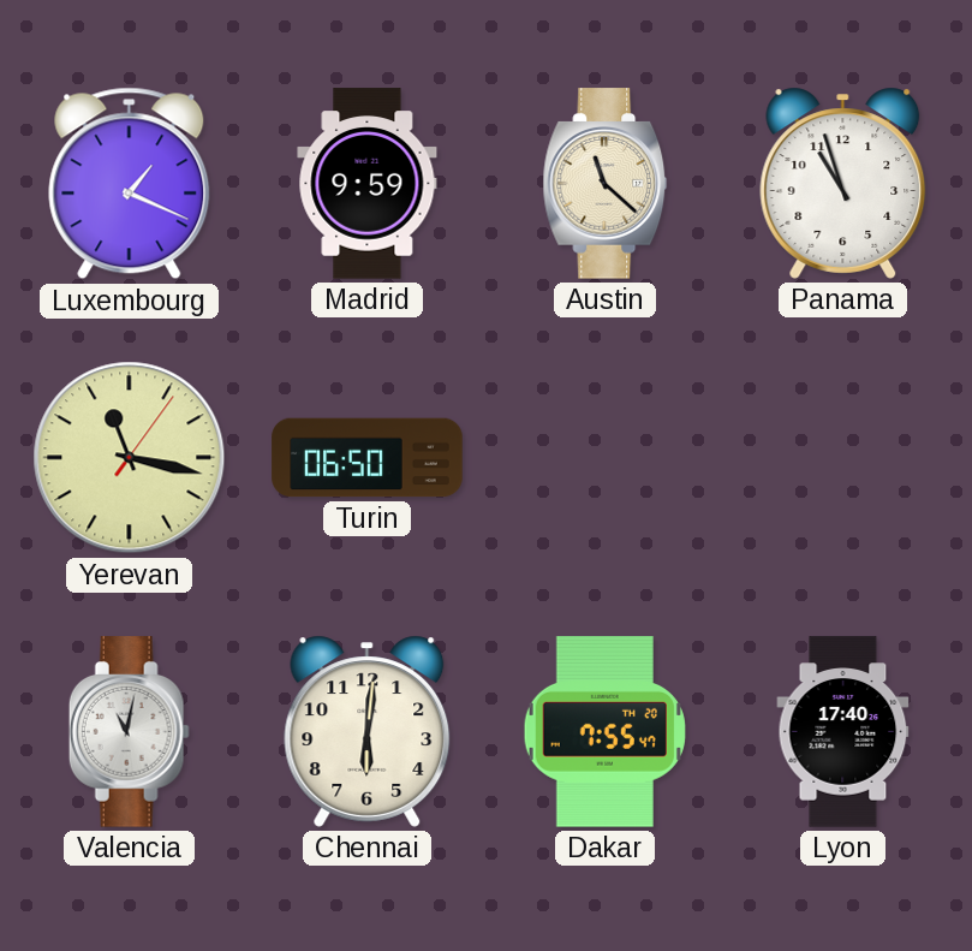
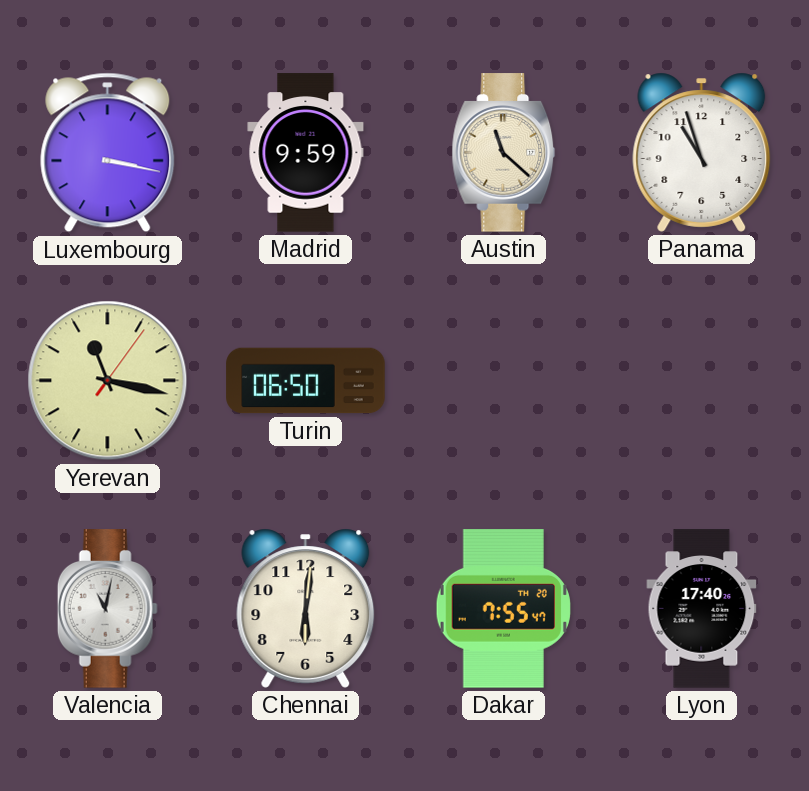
Luxembourg: 1:19 -> 3:17 (108, 153)
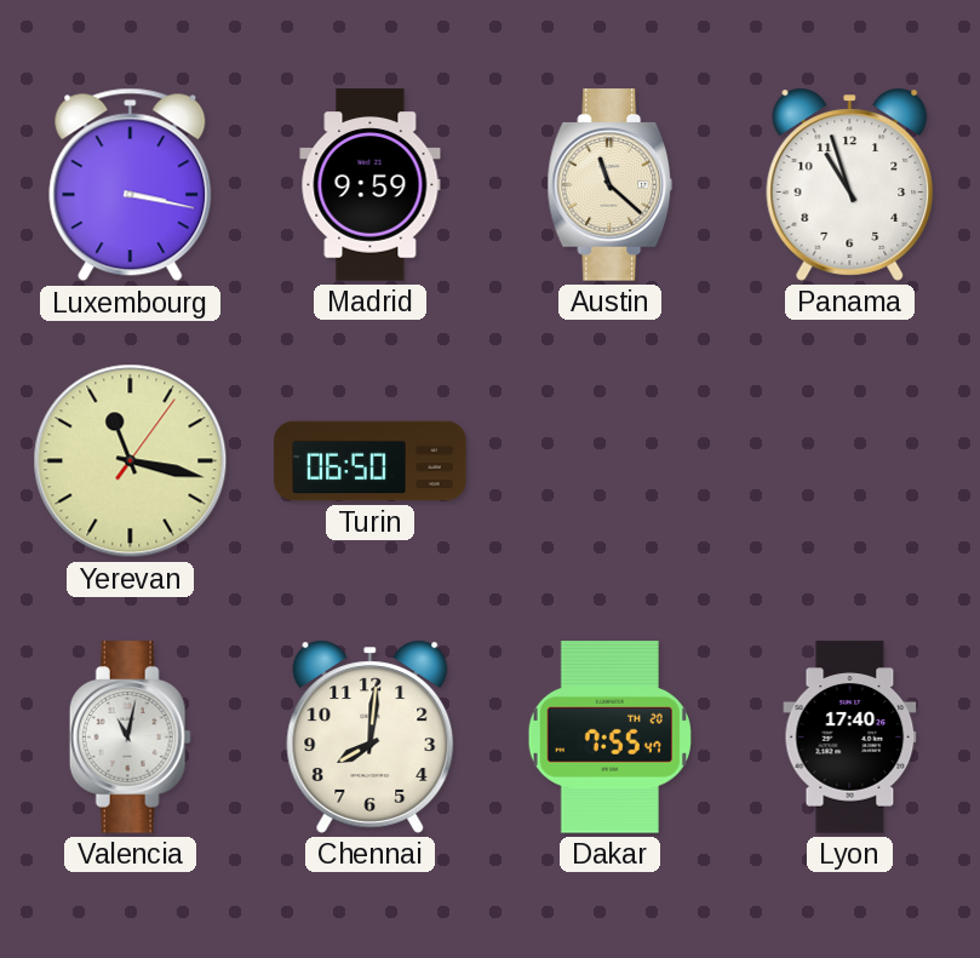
Chennai: 6:01 -> 8:01 (371, 736)
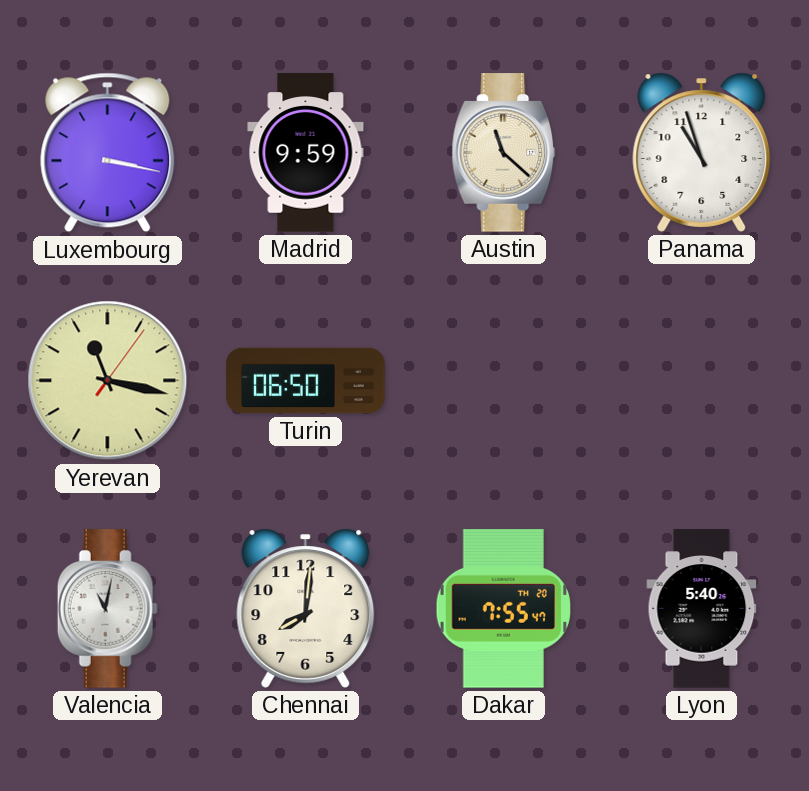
Lyon: 17:40 -> 5:40 (702, 609)
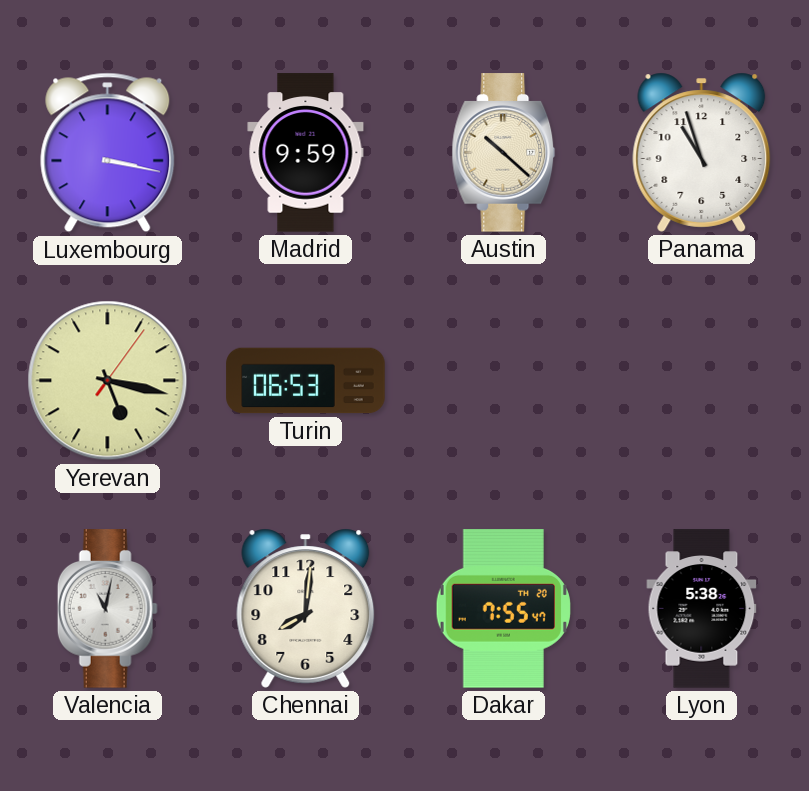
Austin: 11:22 -> 10:22 (504, 153)
Yerevan: 11:17 -> 5:17 (108, 381)
Turin: 06:50 -> 06:53 (306, 381)
Lyon: 5:40 -> 5:38 (702, 609)
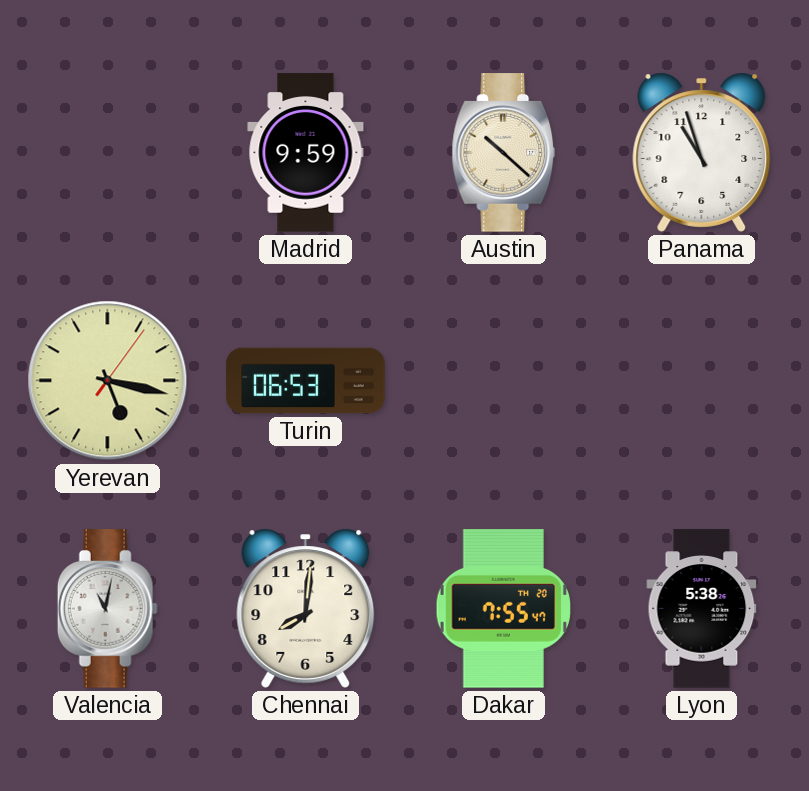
Luxembourg: 3:17 -> none (108, 153)
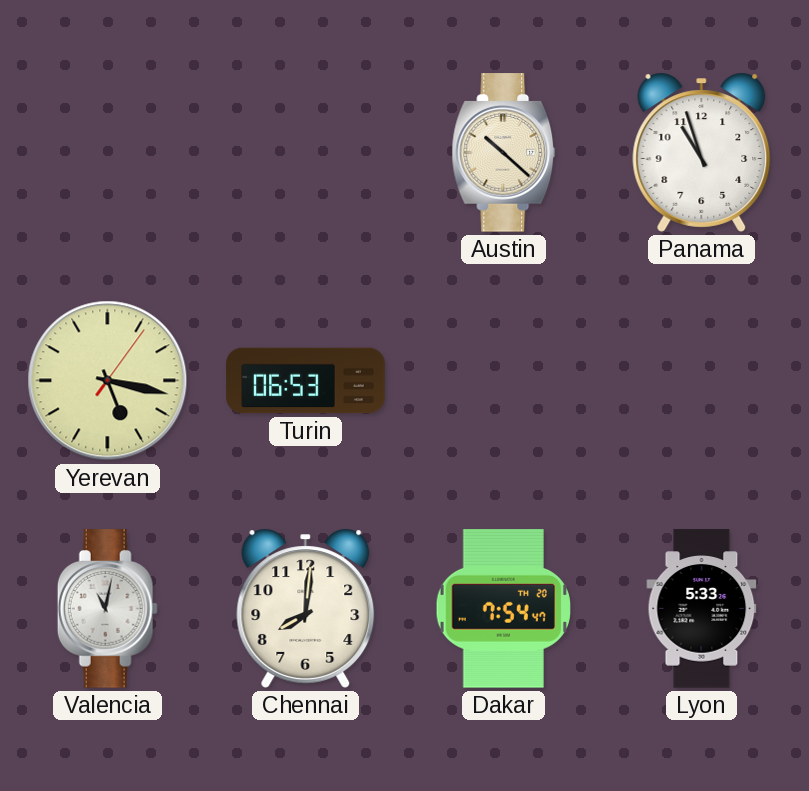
Madrid: 9:59 -> none (306, 153)
Dakar: 7:55 -> 7:54 (503, 609)
Lyon: 5:38 -> 5:33 (702, 609)
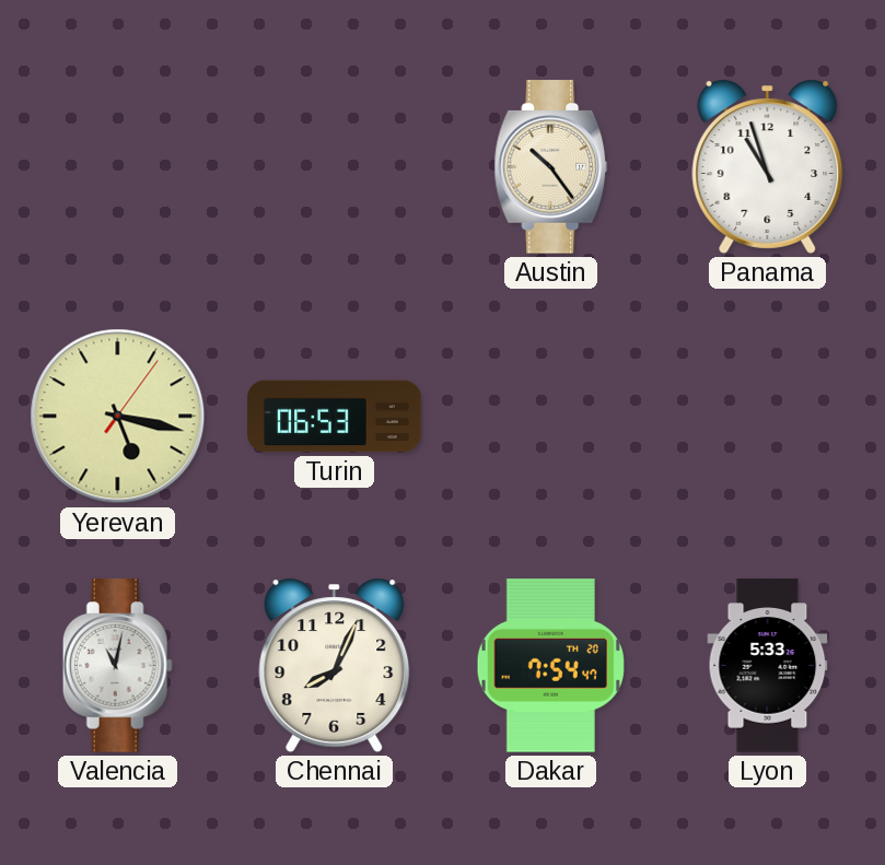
Austin: 10:22 -> 10:24 (551, 167)
Chennai: 8:01 -> 8:04 (335, 665)
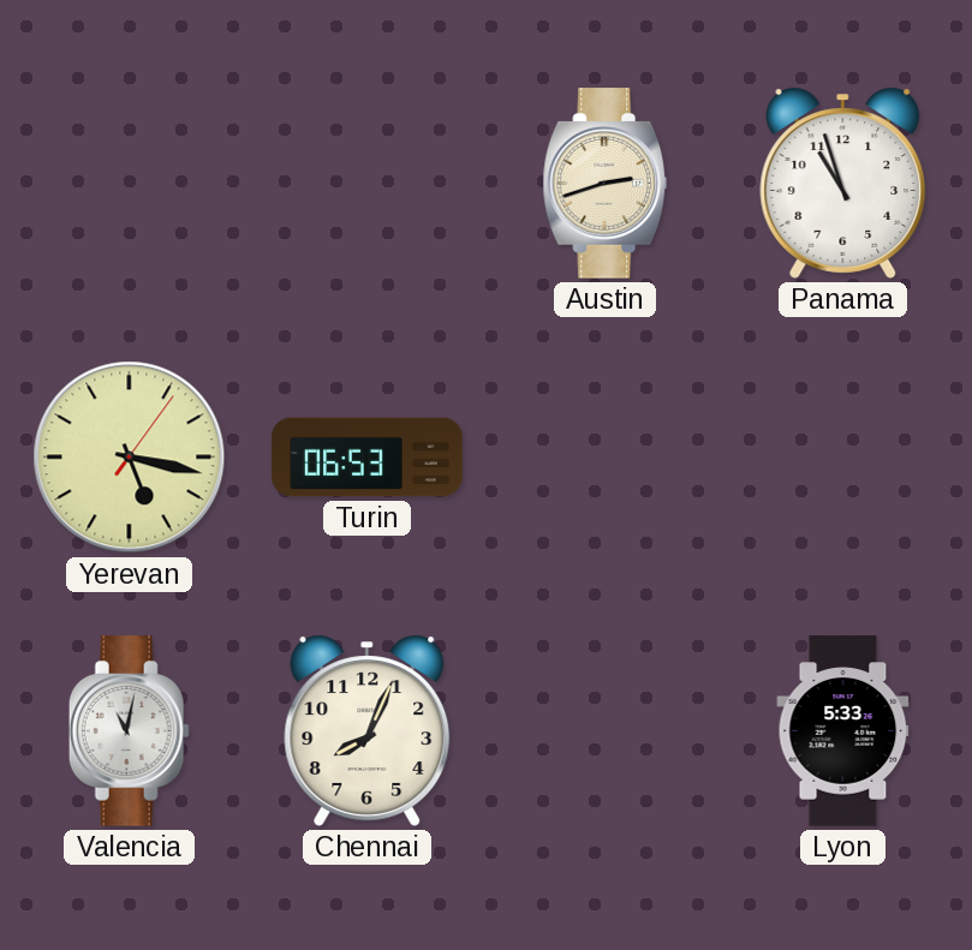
Austin: 10:24 -> 2:42 (606, 184)
Dakar: 7:54 -> none (550, 666)
